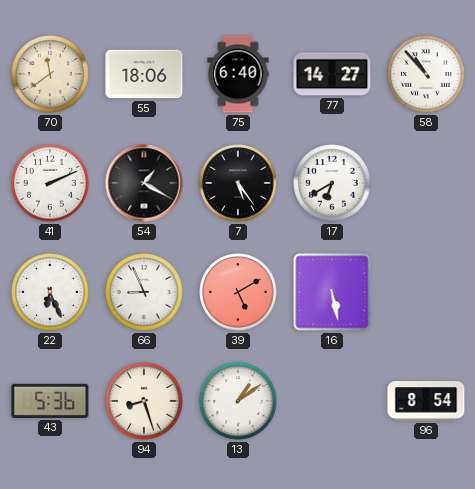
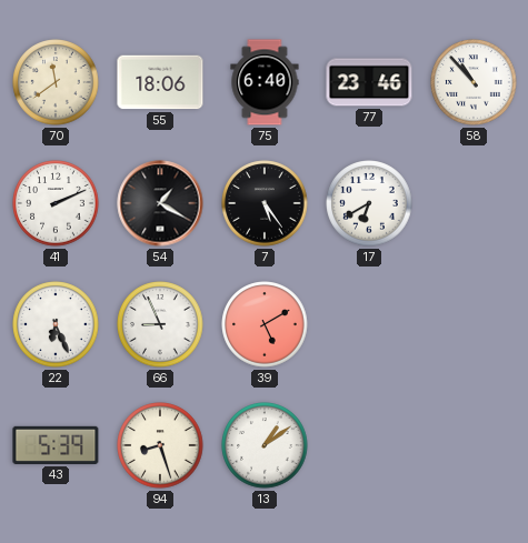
77: 14:27 -> 23:46 (369, 82)
16: 5:28 -> none (332, 292)
43: 5:36 -> 5:39 (56, 445)
96: 8:54 -> none (426, 401)
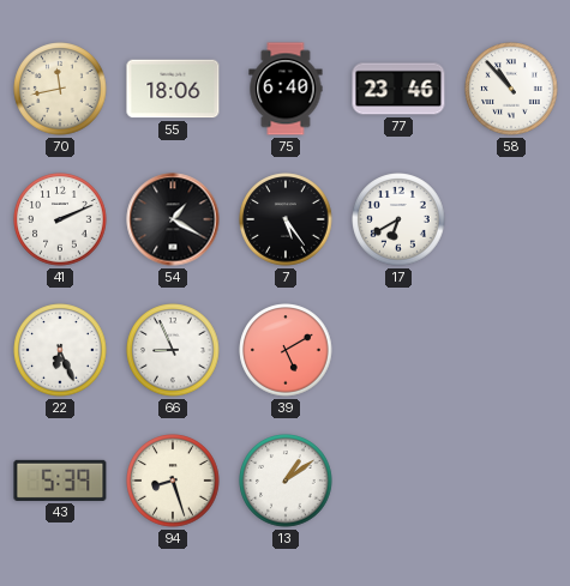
70: 11:39 -> 11:43 (60, 89)
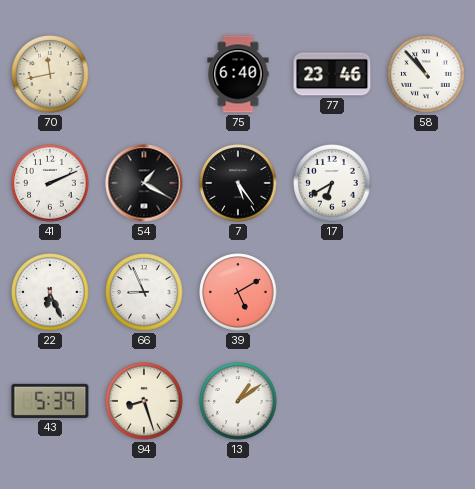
55: 18:06 -> none (173, 89)
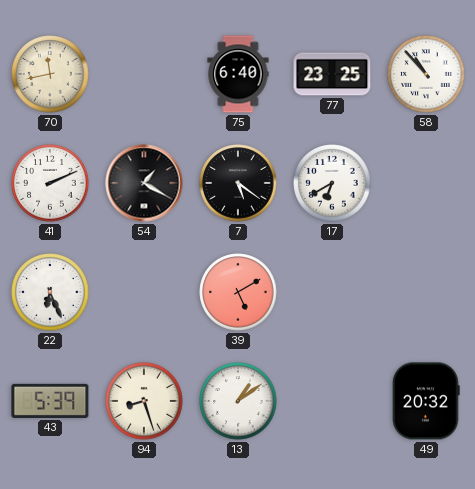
77: 23:46 -> 23:25 (332, 74)
7: 5:24 -> 5:21 (238, 183)
66: 8:56 -> none (144, 292)
49: none -> 20:32 (426, 401)
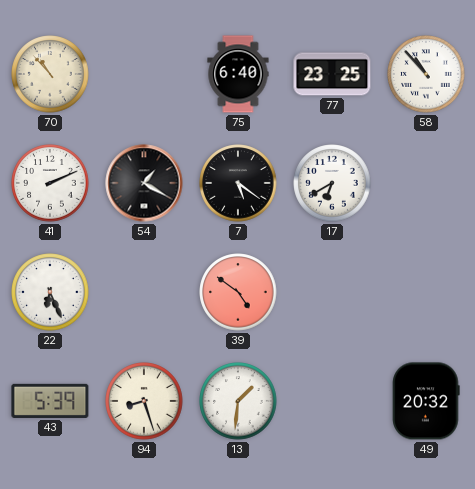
70: 11:43 -> 10:53 (50, 74)
39: 5:10 -> 4:51 (238, 292)
13: 1:09 -> 1:31 (238, 401)
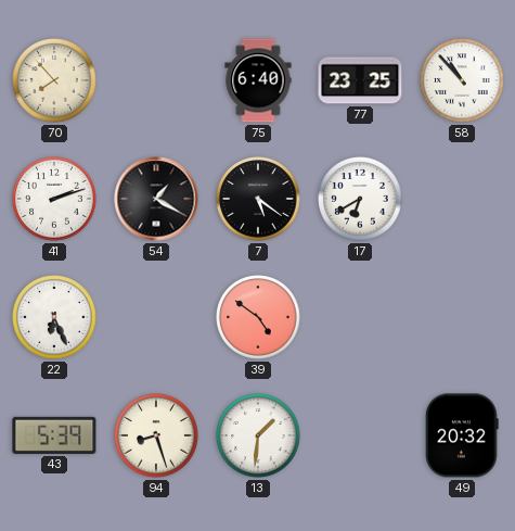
70: 10:53 -> 7:53 (54, 80)
41: 2:11 -> 2:12 (54, 199)
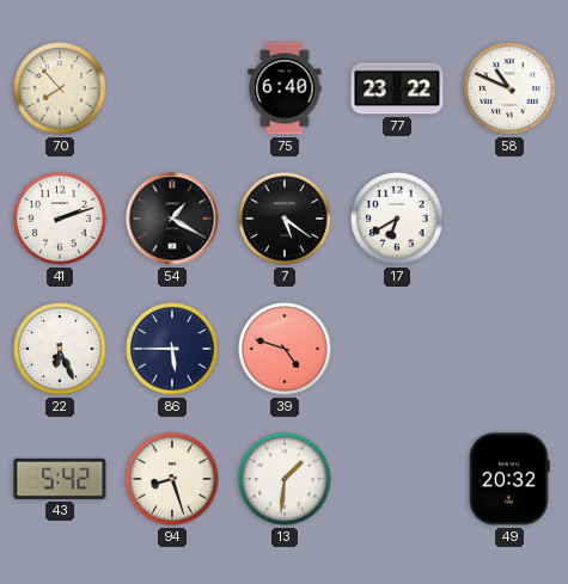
77: 23:25 -> 23:22 (397, 88)
58: 10:53 -> 10:49 (509, 88)
86: none -> 5:45 (172, 349)
39: 4:51 -> 4:48 (285, 349)
43: 5:39 -> 5:42 (60, 479)
